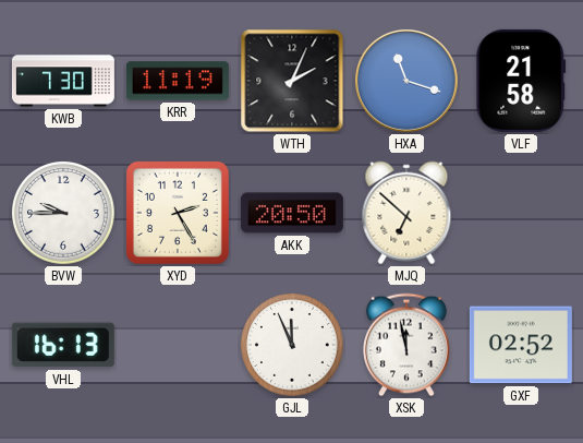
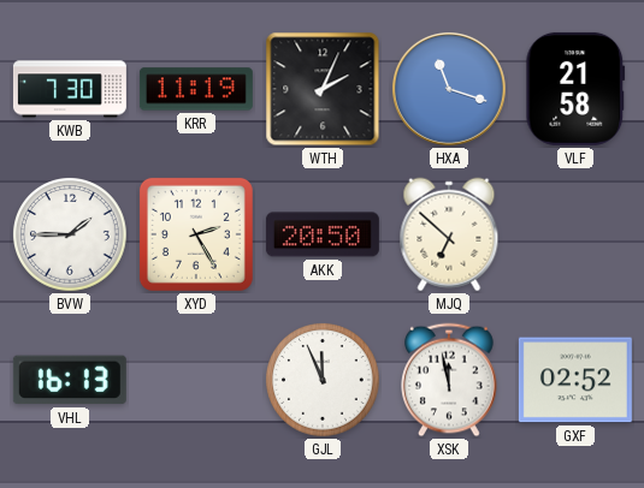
BVW: 9:45 -> 1:45 (70, 234)
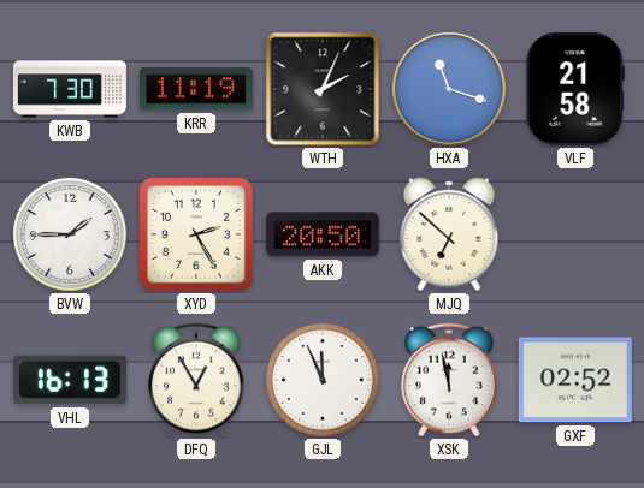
DFQ: none -> 12:55 (197, 380)
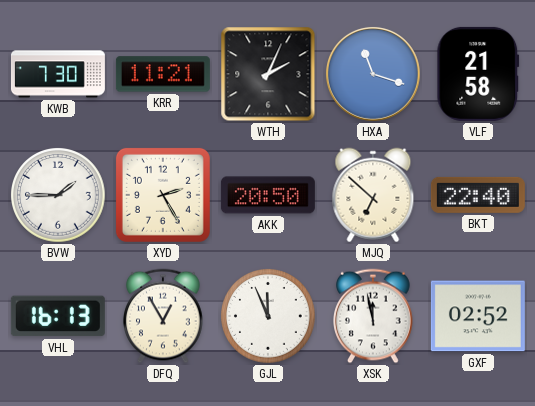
KRR: 11:19 -> 11:21 (163, 74)
BKT: none -> 22:40 (478, 195)
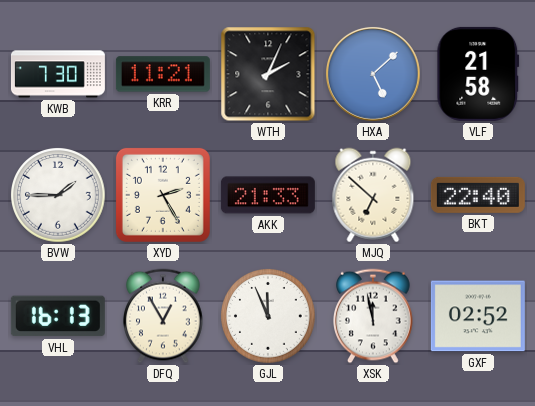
HXA: 11:18 -> 5:08 (373, 74)
AKK: 20:50 -> 21:33 (268, 195)
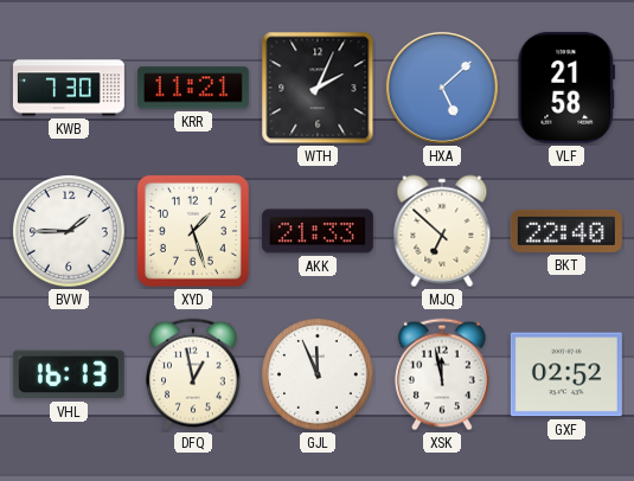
XYD: 2:25 -> 1:27 (193, 231)
DFQ: 12:55 -> 12:58 (194, 374)
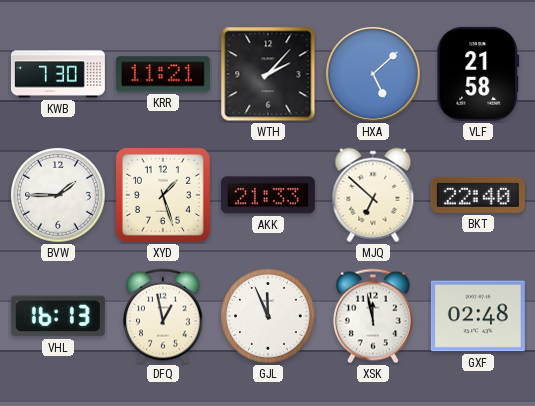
WTH: 2:04 -> 2:07 (268, 74)
GXF: 02:52 -> 02:48 (478, 316)
